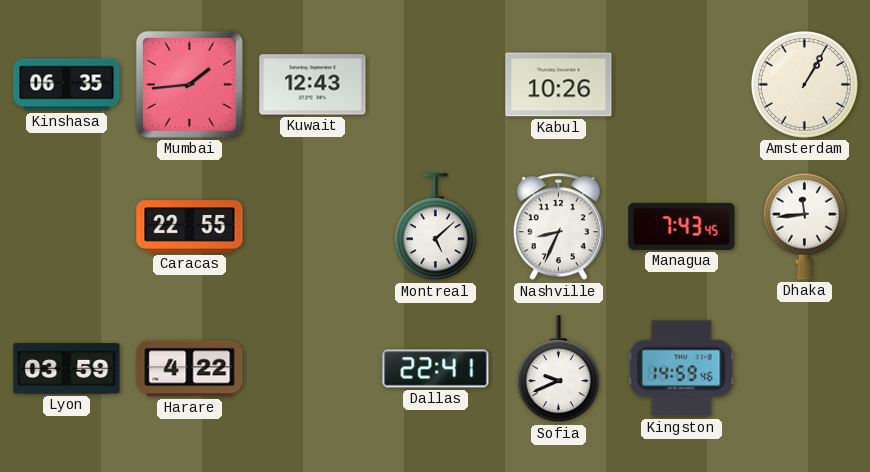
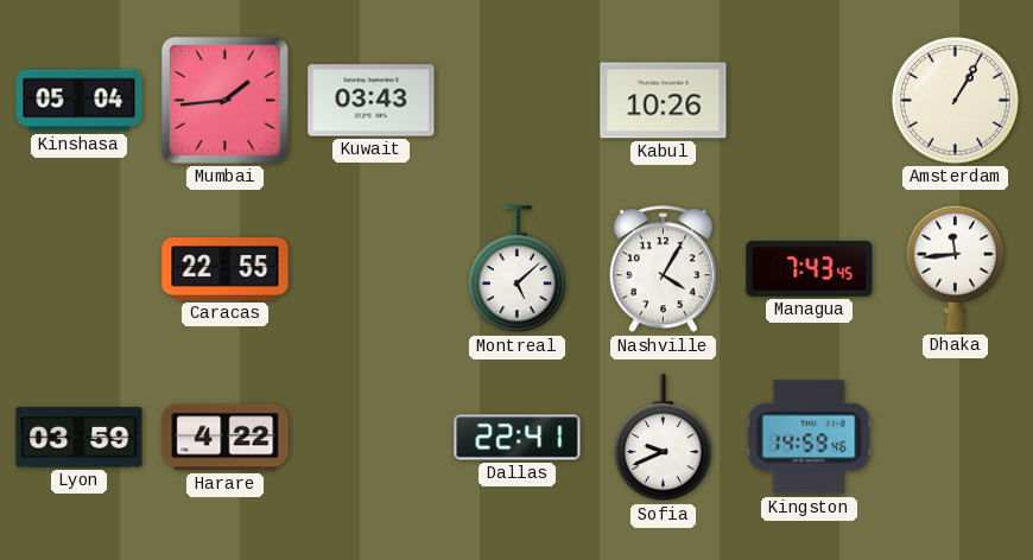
Kinshasa: 06:35 -> 05:04 (80, 101)
Kuwait: 12:43 -> 03:43 (372, 101)
Nashville: 8:34 -> 4:05 (663, 269)
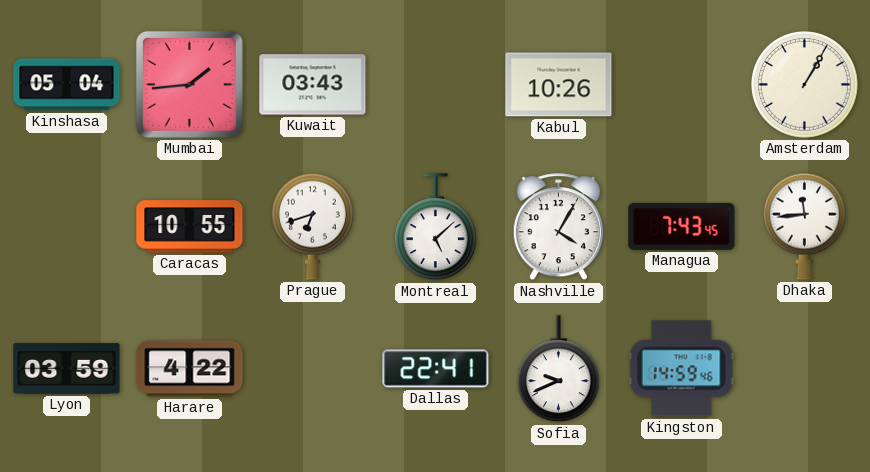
Caracas: 22:55 -> 10:55 (190, 227)
Prague: none -> 6:42 (312, 226)
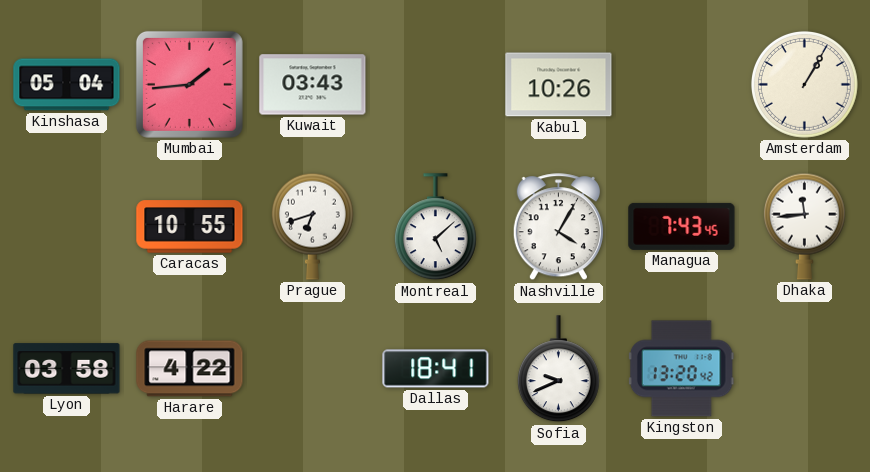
Lyon: 03:59 -> 03:58 (67, 369)
Dallas: 22:41 -> 18:41 (436, 369)
Kingston: 14:59 -> 13:20 (681, 369)
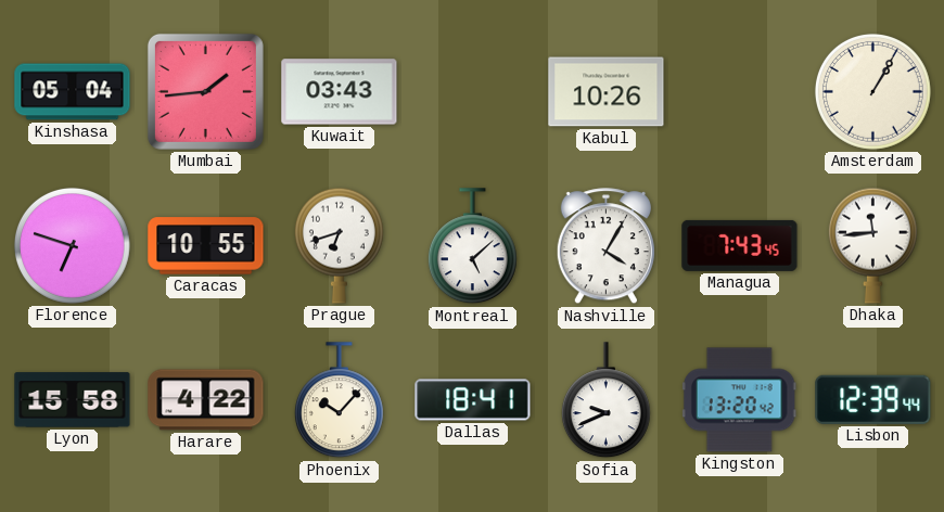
Florence: none -> 6:48 (72, 245)
Lyon: 03:58 -> 15:58 (73, 400)
Phoenix: none -> 10:07 (339, 400)
Lisbon: none -> 12:39 (873, 399)
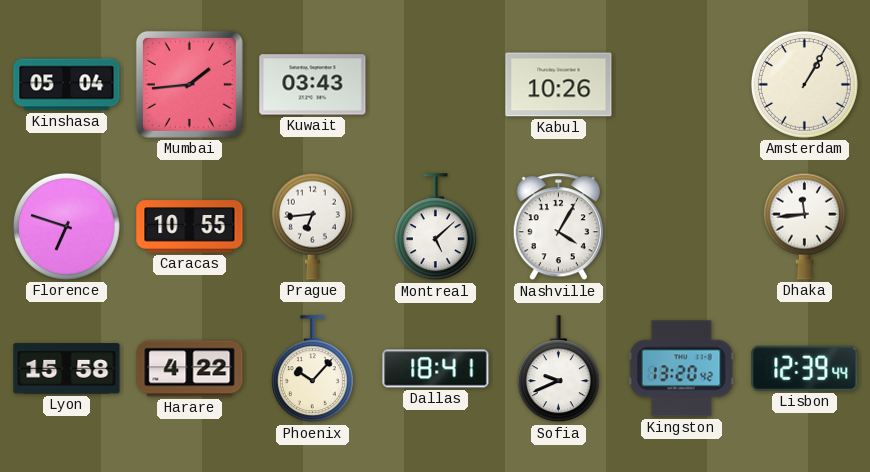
Prague: 6:42 -> 6:44 (312, 226)
Managua: 7:43 -> none (740, 245)
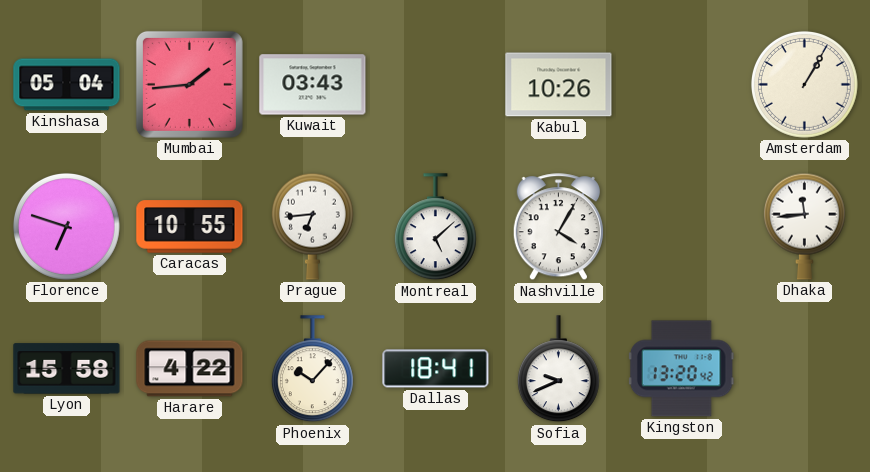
Lisbon: 12:39 -> none (805, 368)
